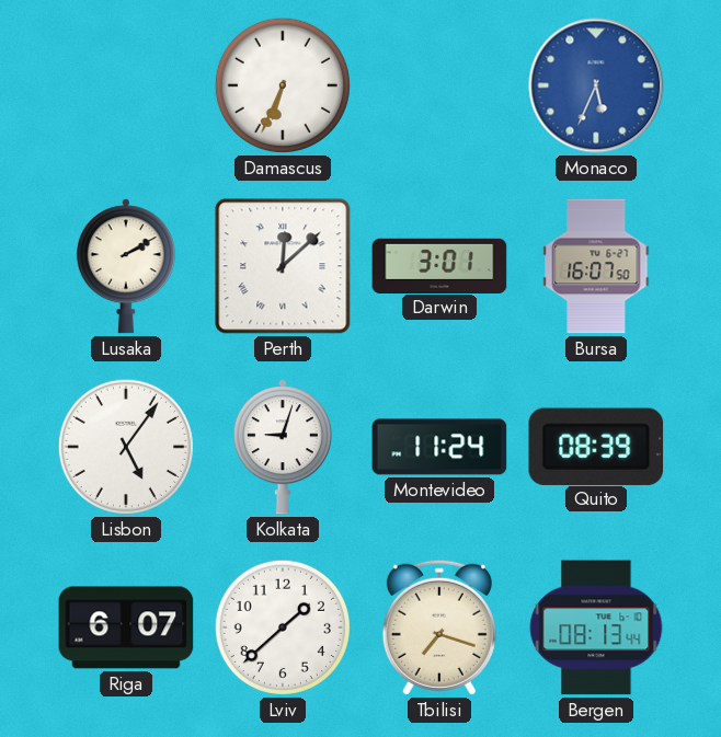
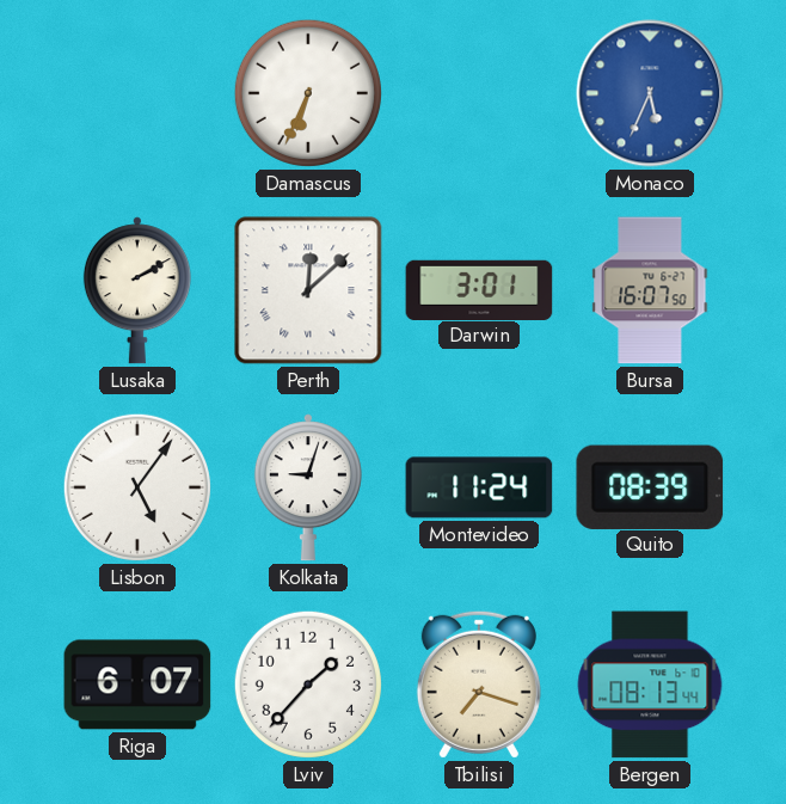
Lviv: 1:38 -> 1:37 (308, 685)
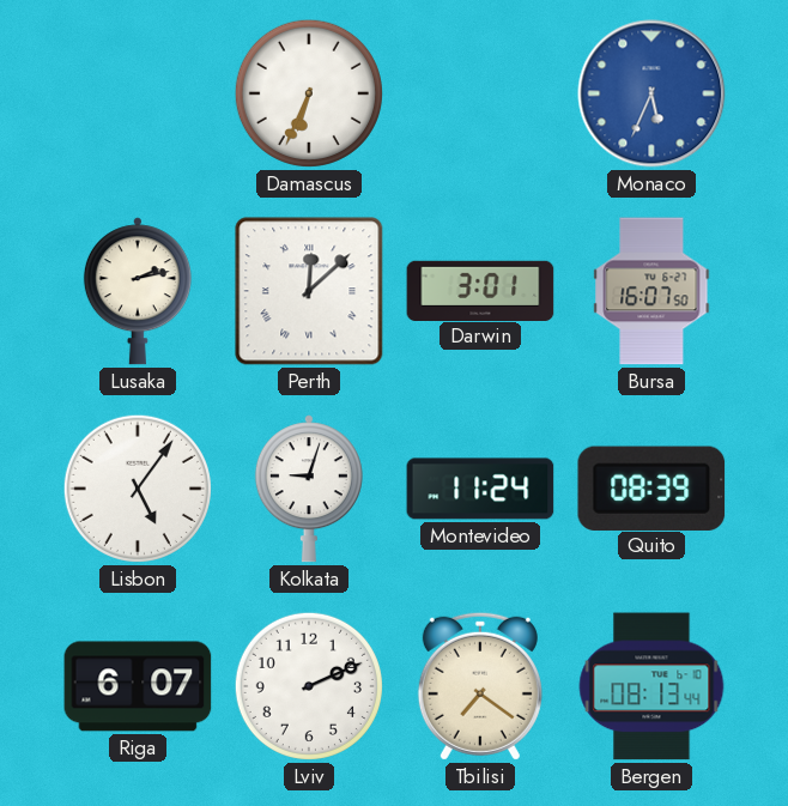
Lusaka: 2:10 -> 2:13 (138, 291)
Lviv: 1:37 -> 2:11 (309, 686)
Tbilisi: 7:18 -> 7:21 (480, 686)
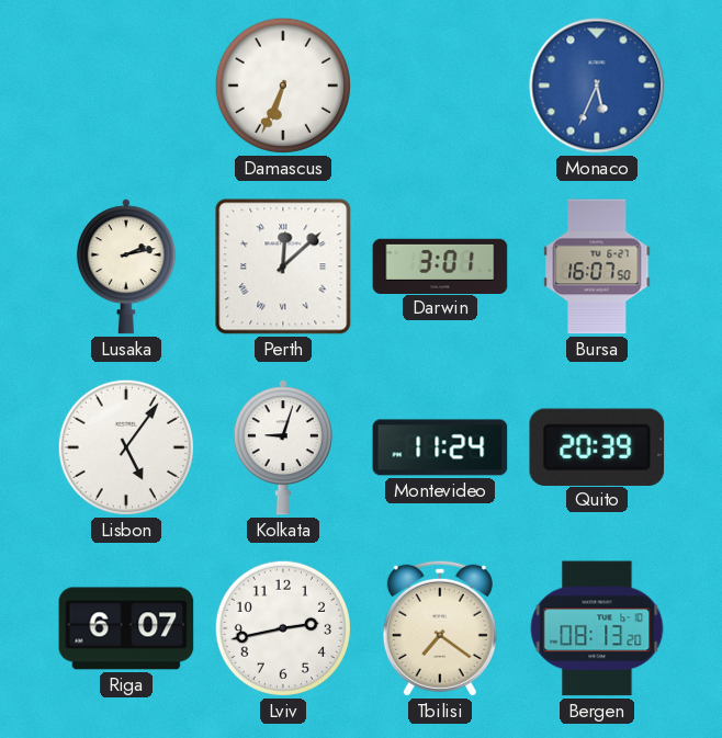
Quito: 08:39 -> 20:39 (597, 446)
Lviv: 2:11 -> 2:43 (283, 628)
Bergen: 08:13:44 -> 08:13:20 (597, 628)
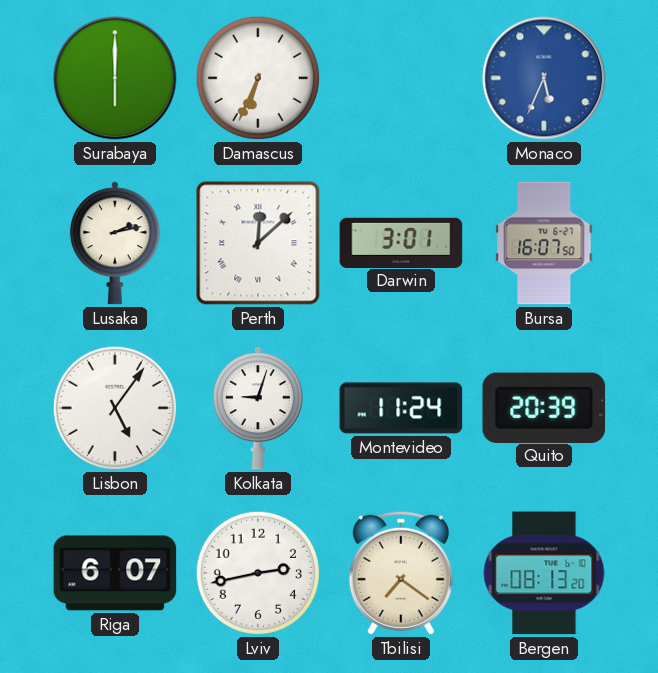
Surabaya: none -> 6:00 (115, 78)
